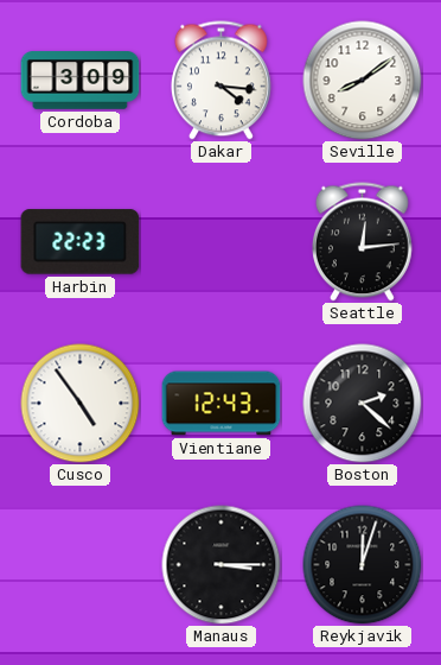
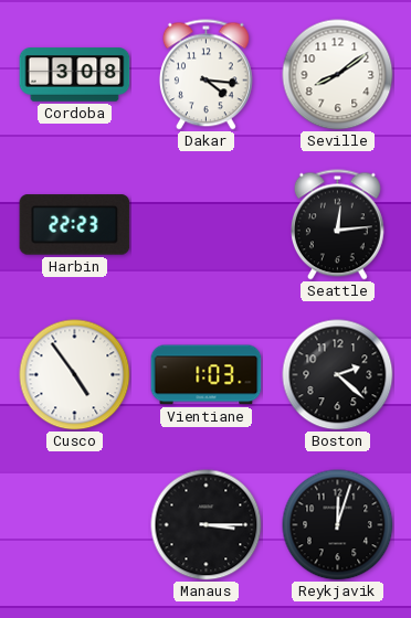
Cordoba: 3:09 -> 3:08 (75, 75)
Vientiane: 12:43 -> 1:03 (207, 375)
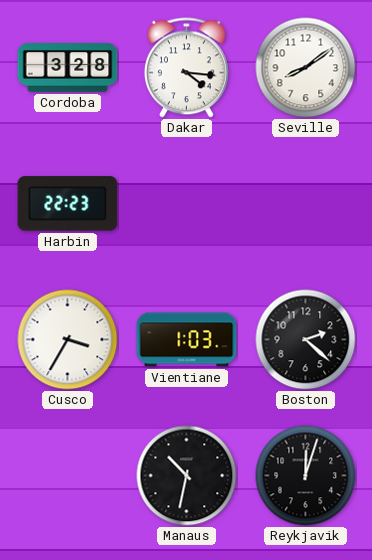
Cordoba: 3:08 -> 3:28 (68, 68)
Seattle: 12:14 -> none (337, 225)
Cusco: 4:54 -> 3:35 (68, 340)
Manaus: 3:15 -> 10:32 (187, 476)
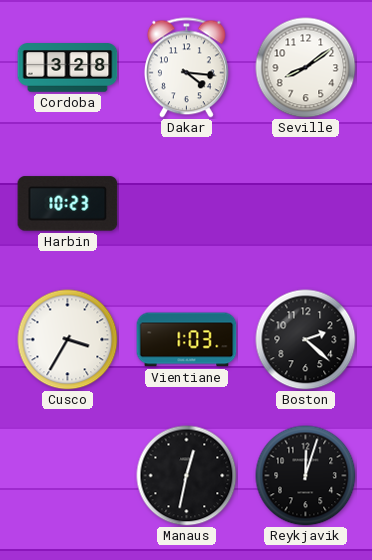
Harbin: 22:23 -> 10:23 (68, 204)
Manaus: 10:32 -> 12:32 (187, 476)
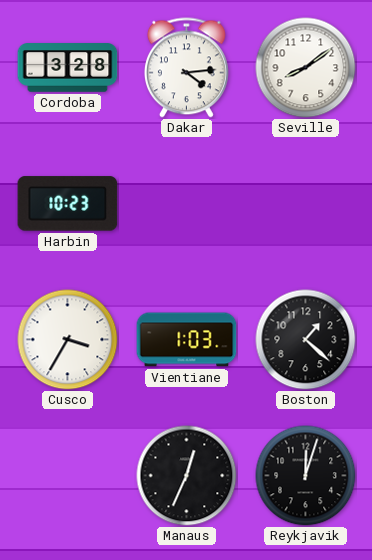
Dakar: 4:16 -> 4:14 (186, 68)
Boston: 2:22 -> 1:22 (306, 340)
Manaus: 12:32 -> 12:34 (187, 476)
